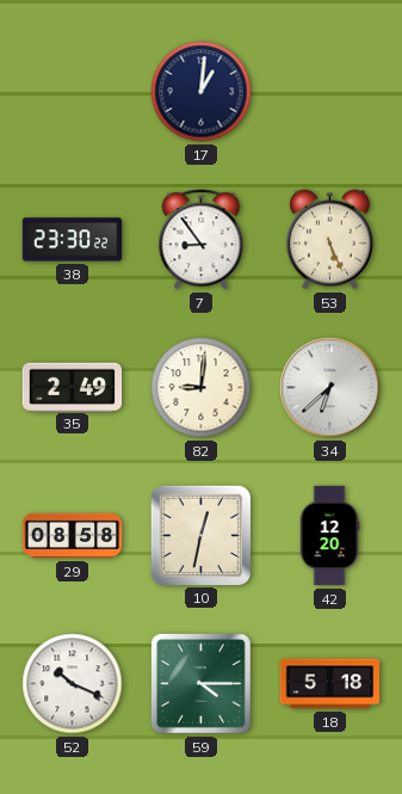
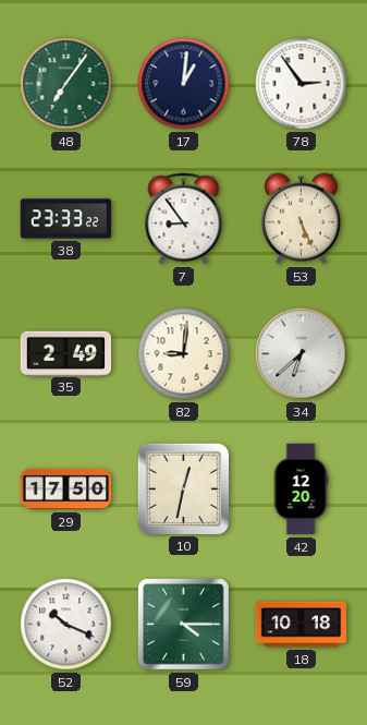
48: none -> 7:06 (66, 84)
78: none -> 2:54 (302, 84)
38: 23:30 -> 23:33 (66, 219)
29: 08:58 -> 17:50 (66, 490)
18: 5:18 -> 10:18 (302, 625)
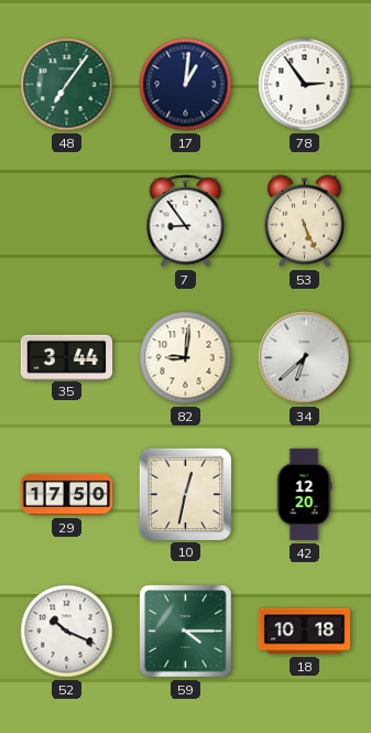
38: 23:33 -> none (66, 219)
35: 2:49 -> 3:44 (67, 357)
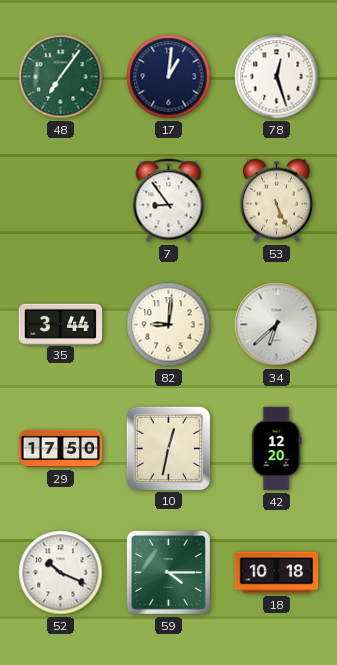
78: 2:54 -> 12:27 (277, 77)
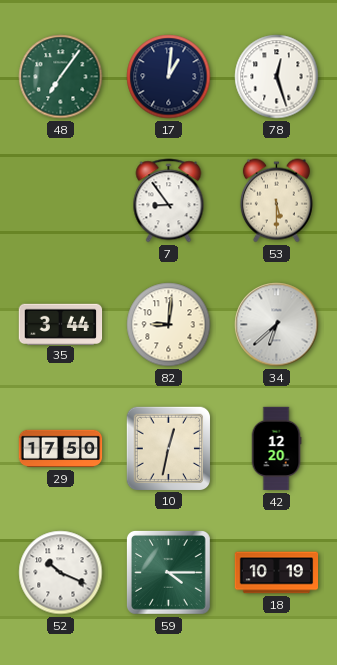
53: 5:26 -> 5:30 (276, 201)
18: 10:18 -> 10:19 (277, 573)
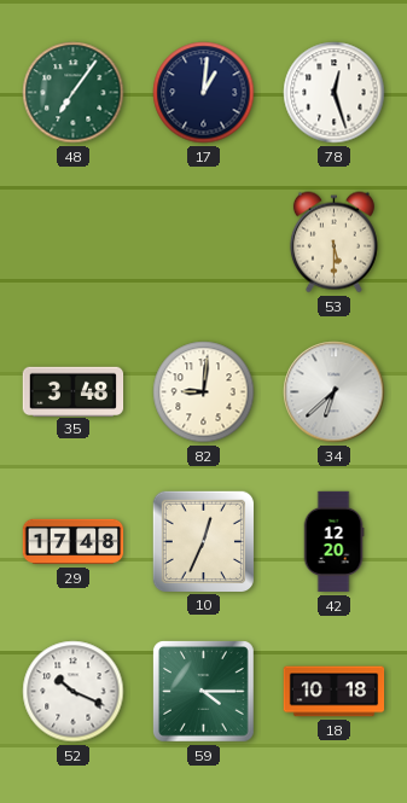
7: 8:54 -> none (169, 201)
35: 3:44 -> 3:48 (74, 391)
29: 17:50 -> 17:48 (74, 542)
10: 12:32 -> 12:34 (203, 541)
18: 10:19 -> 10:18 (335, 692)
